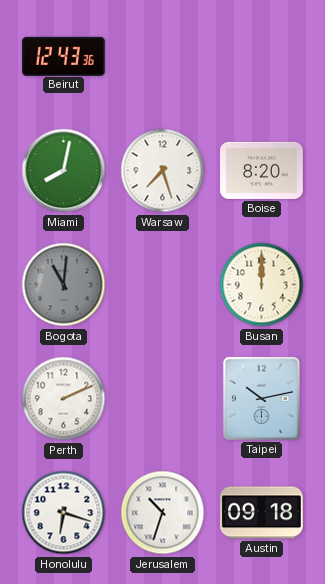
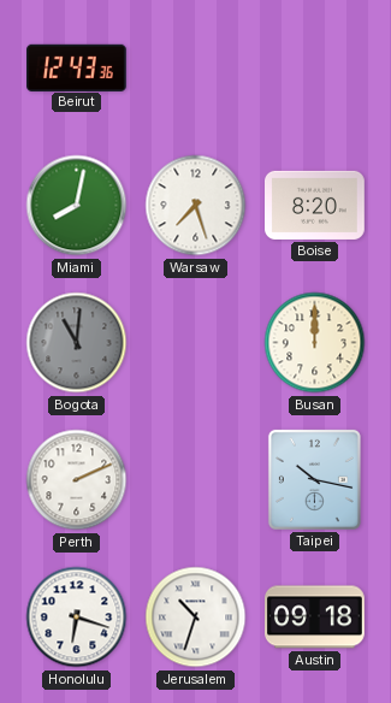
Taipei: 10:13 -> 10:17 (314, 479)
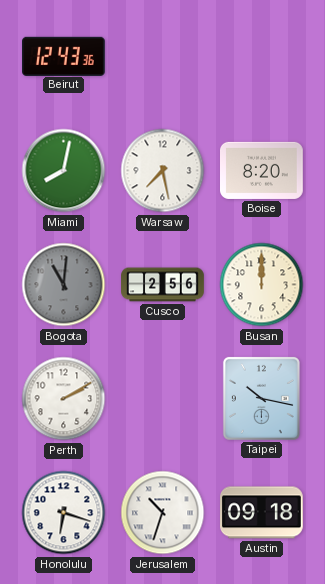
Warsaw: 7:27 -> 7:28 (163, 171)
Cusco: none -> 2:56 (163, 285)
Perth: 2:11 -> 2:10 (64, 399)
